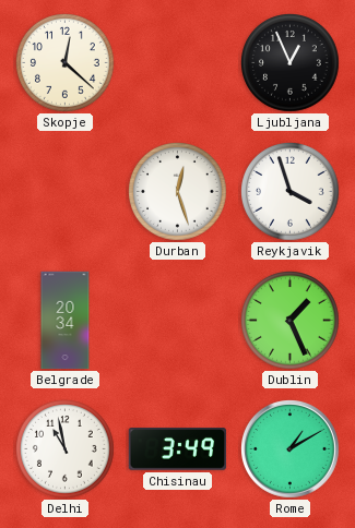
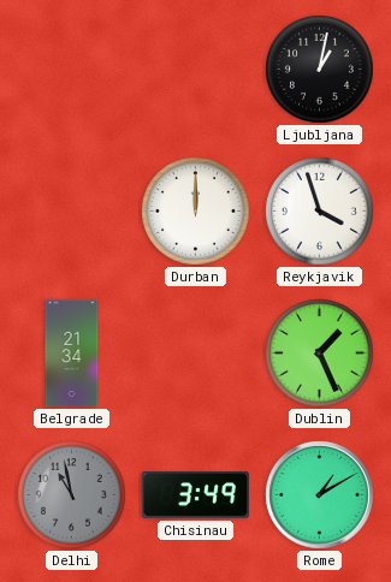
Skopje: 12:22 -> none (66, 63)
Ljubljana: 12:56 -> 1:02 (320, 70)
Durban: 12:27 -> 12:00 (196, 212)
Belgrade: 20:34 -> 21:34 (72, 354)
Delhi dial: white -> grey (72, 495)
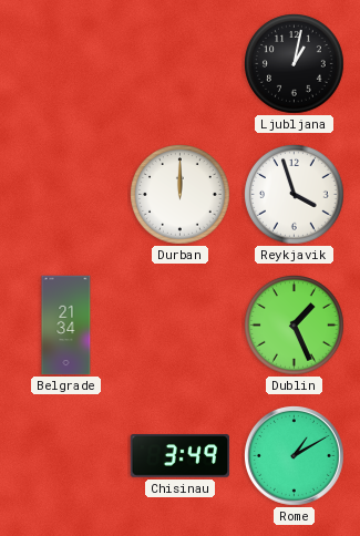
Delhi: 10:58 -> none (72, 495)
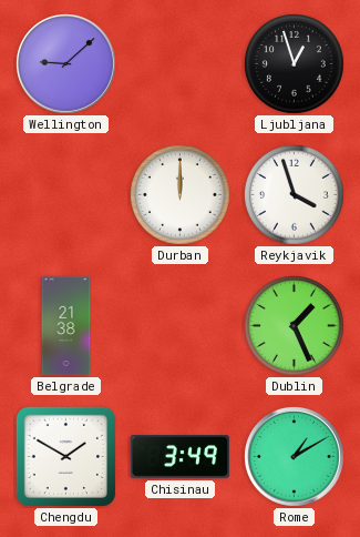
Wellington: none -> 9:08 (66, 64)
Ljubljana: 1:02 -> 12:57 (295, 64)
Belgrade: 21:34 -> 21:38 (66, 326)
Chengdu: none -> 1:50 (65, 456)
